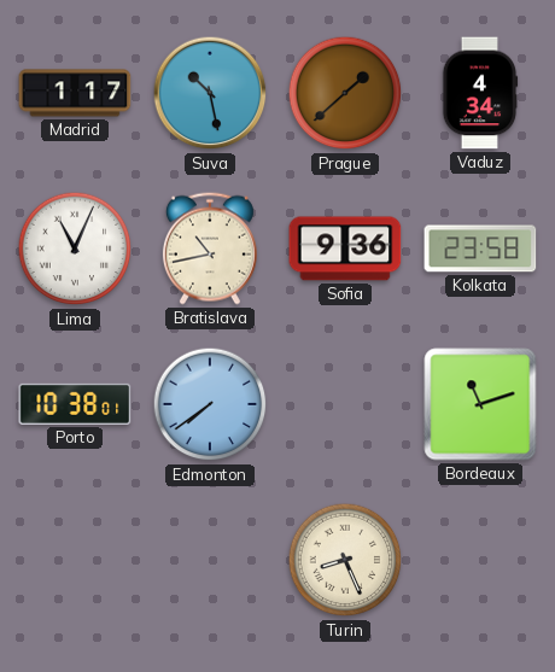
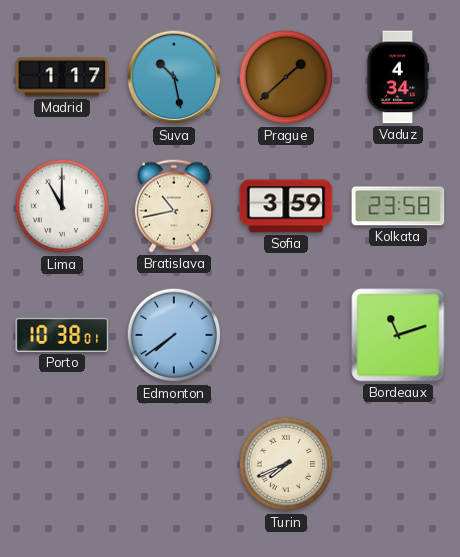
Lima: 11:04 -> 11:00 (62, 206)
Sofia: 9:36 -> 3:59 (286, 206)
Turin: 8:26 -> 7:41 (286, 464)
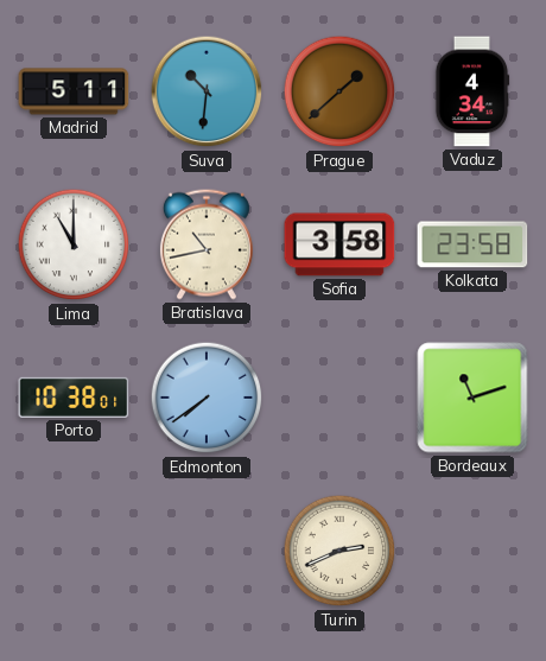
Madrid: 1:17 -> 5:11 (74, 91)
Suva: 10:28 -> 10:31 (207, 91)
Sofia: 3:59 -> 3:58 (339, 244)
Turin: 7:41 -> 2:41 (339, 551)
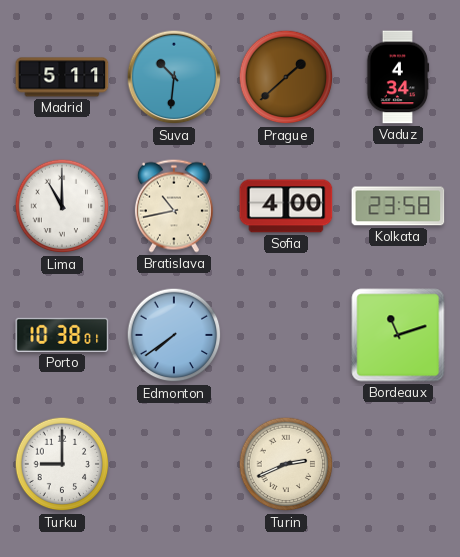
Sofia: 3:58 -> 4:00 (286, 206)
Turku: none -> 9:00 (62, 464)
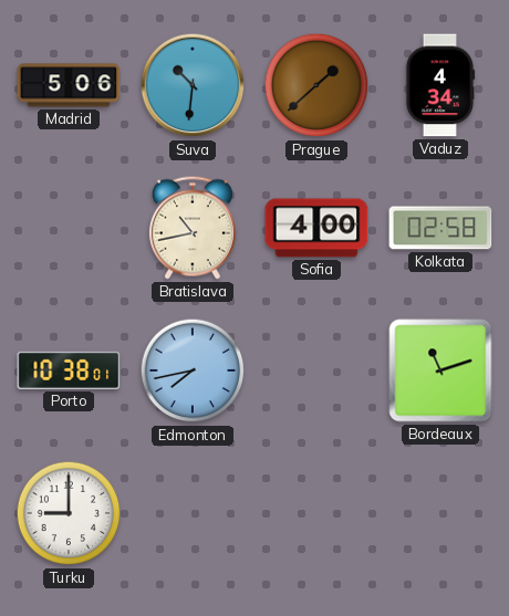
Madrid: 5:11 -> 5:06 (69, 85)
Lima: 11:00 -> none (62, 206)
Kolkata: 23:58 -> 02:58 (440, 228)
Edmonton: 7:39 -> 7:43 (193, 370)
Turin: 2:41 -> none (286, 464)
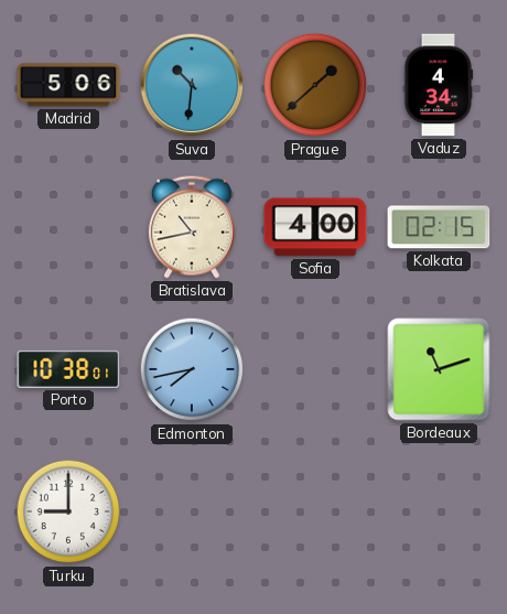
Kolkata: 02:58 -> 02:15 (439, 227)
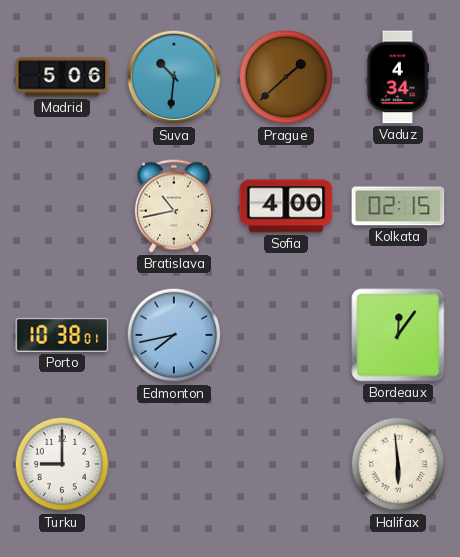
Bordeaux: 11:12 -> 12:06 (398, 335)
Halifax: none -> 5:59 (398, 464)
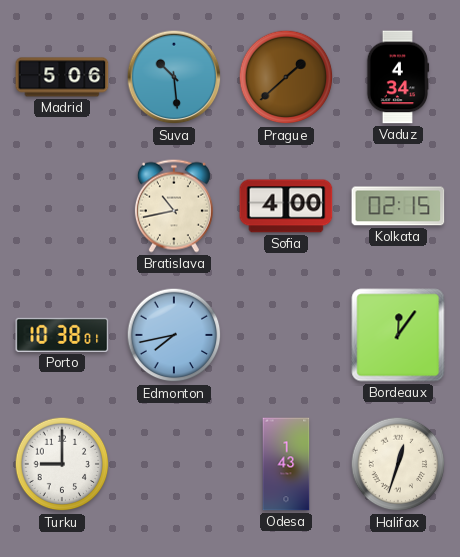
Suva: 10:31 -> 10:29 (174, 77)
Odesa: none -> 1:43 (286, 464)
Halifax: 5:59 -> 12:33 (398, 464)
